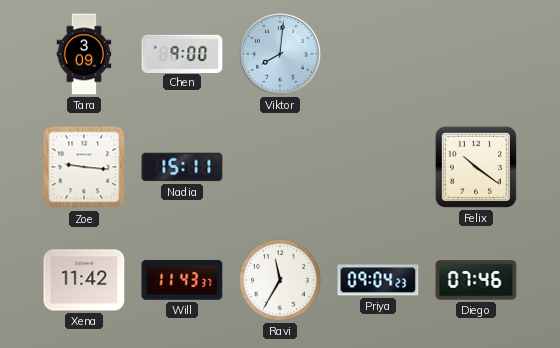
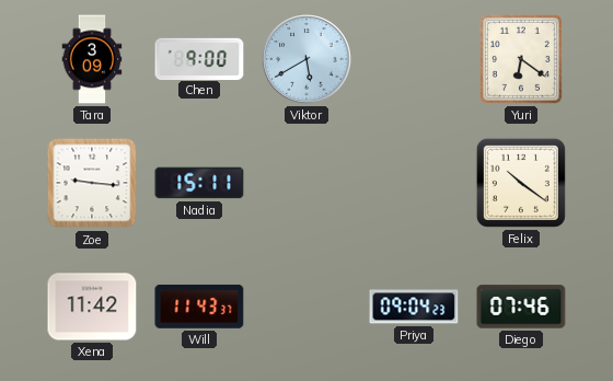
Viktor: 8:01 -> 5:40 (307, 59)
Yuri: none -> 6:21 (521, 59)
Ravi: 11:35 -> none (281, 281)
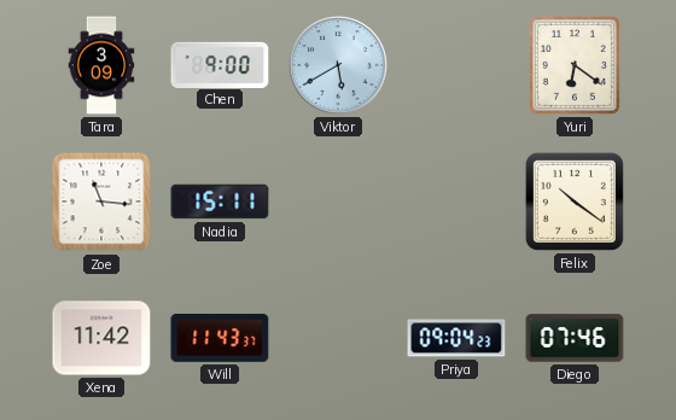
Zoe: 9:16 -> 11:16 (101, 202)
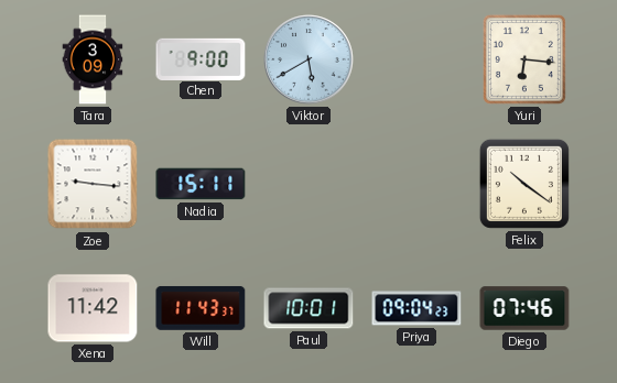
Yuri: 6:21 -> 6:16 (524, 59)
Zoe: 11:16 -> 9:16 (93, 184)
Paul: none -> 10:01 (308, 308)
